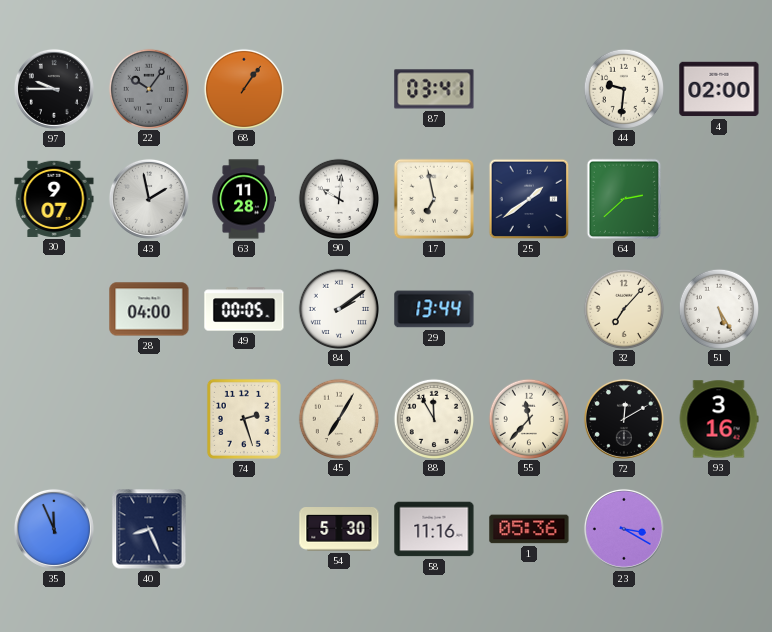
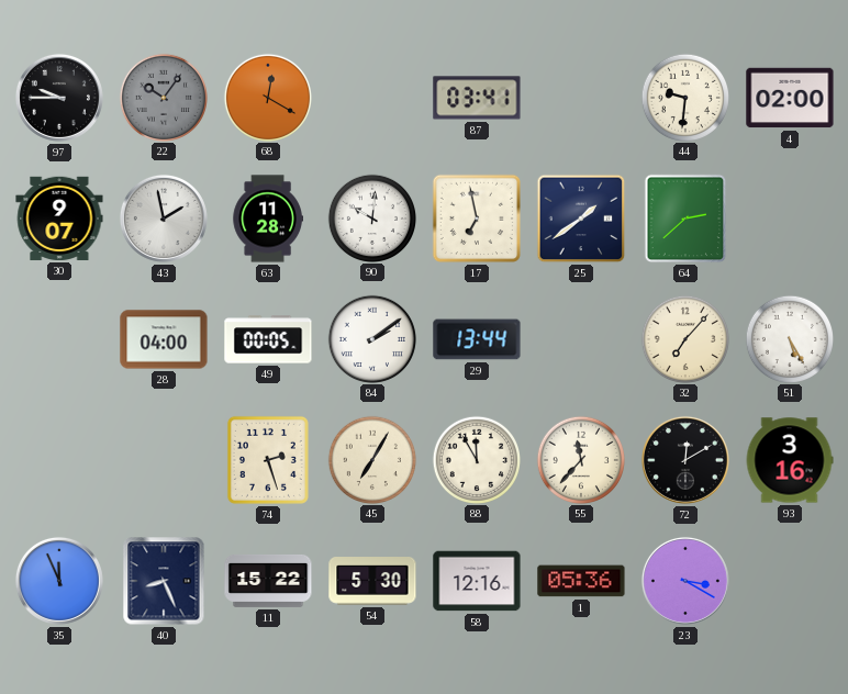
68: 1:06 -> 12:20 (267, 97)
11: none -> 15:22 (268, 581)
58: 11:16 -> 12:16 (477, 581)
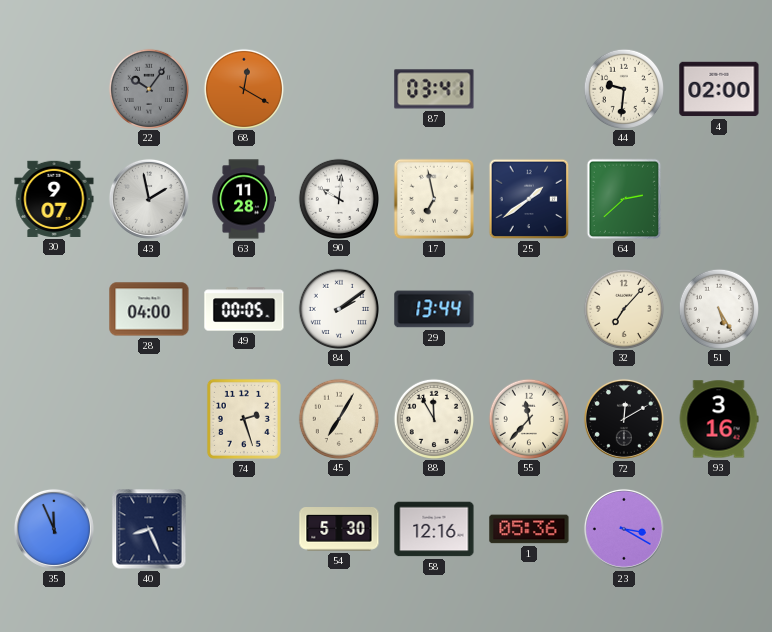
97: 9:45 -> none (59, 98)
11: 15:22 -> none (268, 581)
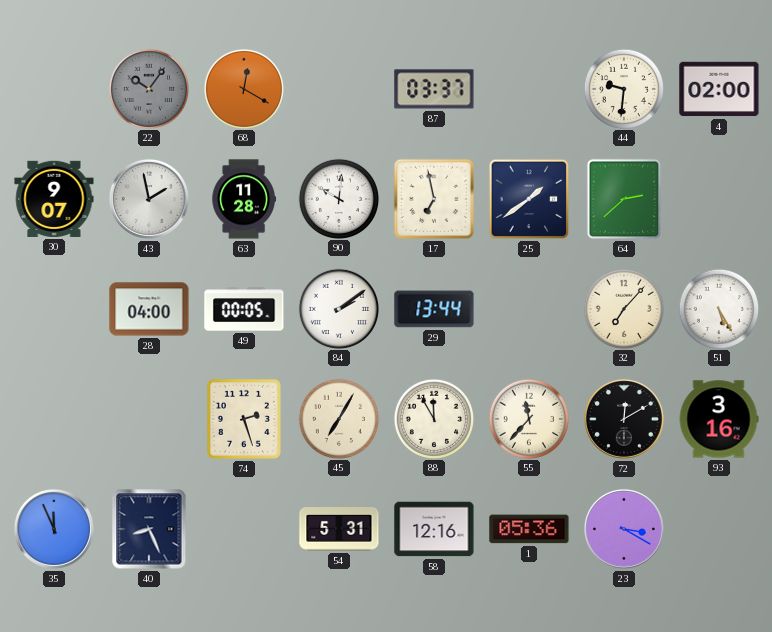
87: 03:41 -> 03:37 (434, 89)
54: 5:30 -> 5:31 (339, 530)
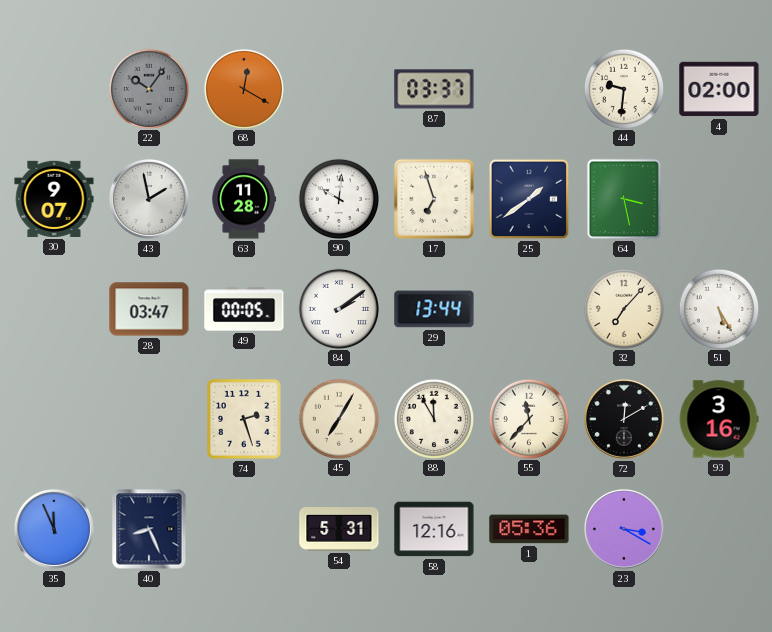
17: 6:58 -> 6:57 (434, 199)
64: 2:38 -> 3:28 (624, 199)
28: 04:00 -> 03:47 (149, 309)
